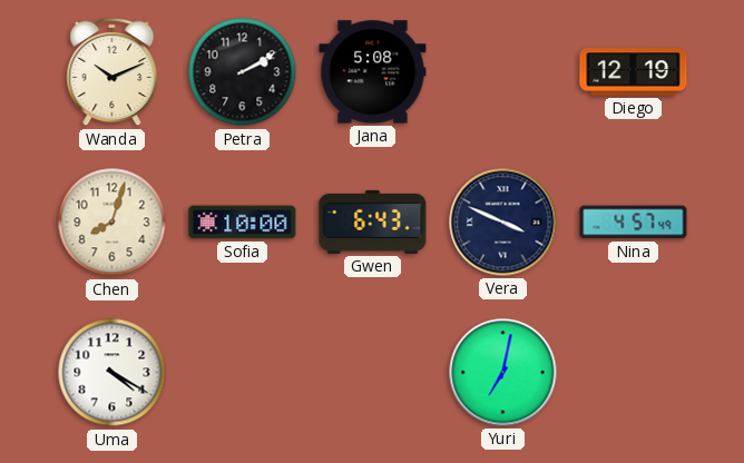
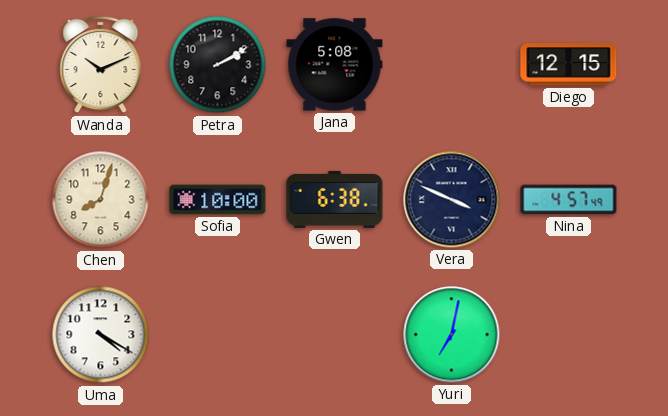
Diego: 12:19 -> 12:15 (569, 65)
Gwen: 6:43 -> 6:38 (335, 199)
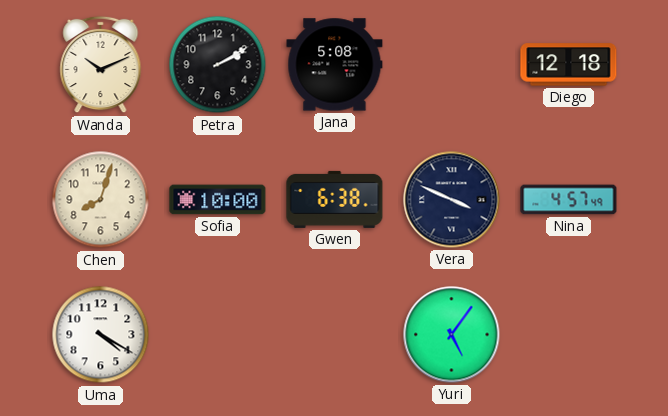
Diego: 12:15 -> 12:18 (569, 65)
Yuri: 7:02 -> 5:06 (452, 335)
